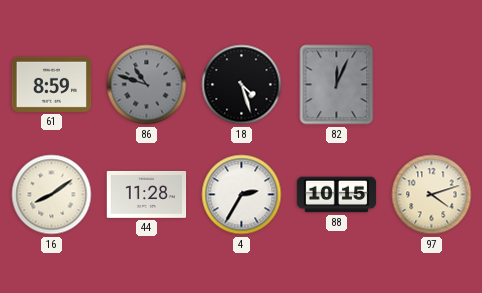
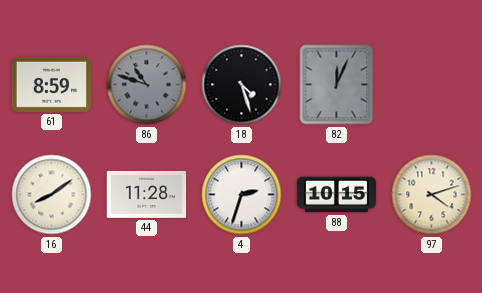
4: 2:35 -> 2:33 (242, 195)
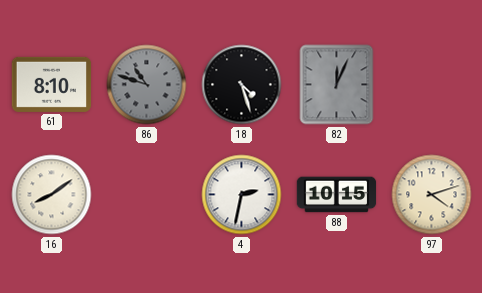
61: 8:59 -> 8:10 (52, 84)
44: 11:28 -> none (147, 195)
4: 2:33 -> 2:32 (242, 195)
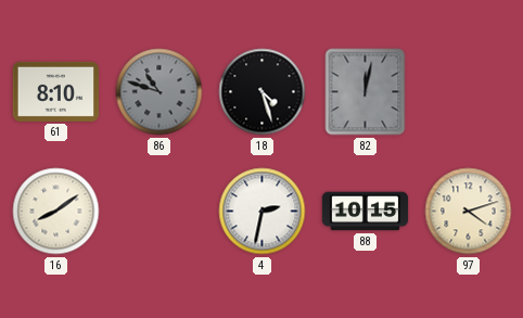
82: 12:04 -> 12:02 (366, 92)
